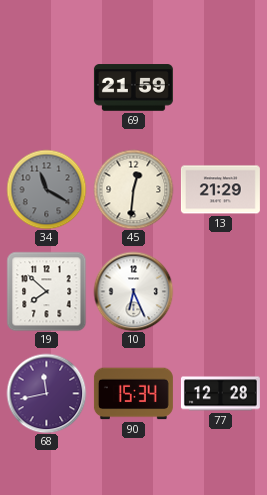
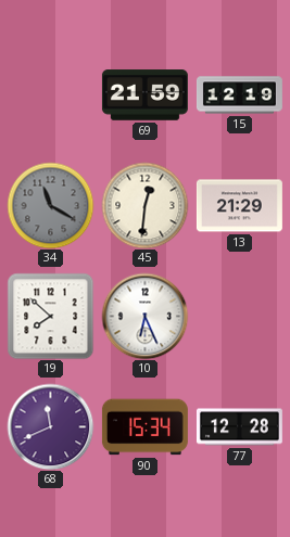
15: none -> 12:19 (239, 95)
68: 11:43 -> 11:41 (50, 426)
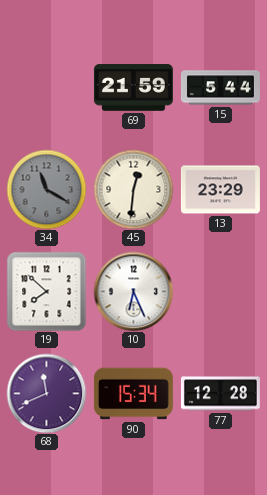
15: 12:19 -> 5:44 (220, 88)
13: 21:29 -> 23:29 (220, 190)
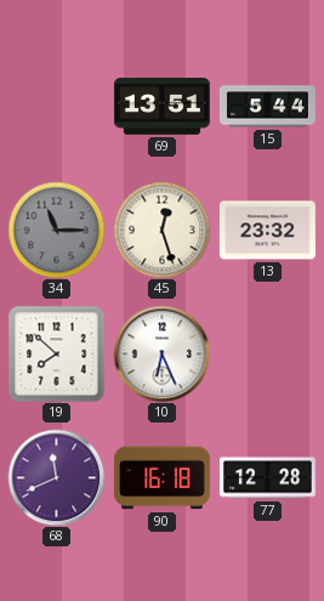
69: 21:59 -> 13:51 (161, 107)
34: 11:20 -> 11:15 (56, 229)
45: 12:31 -> 12:27 (161, 229)
13: 23:29 -> 23:32 (267, 231)
90: 15:34 -> 16:18 (161, 478)
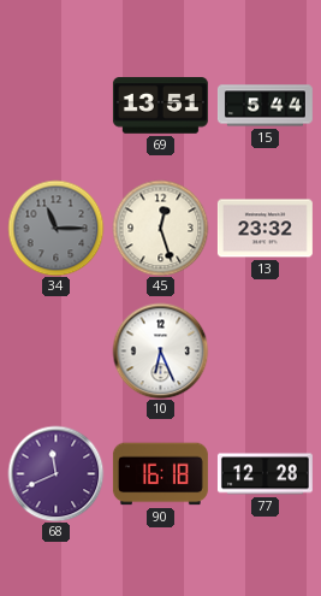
19: 7:52 -> none (56, 353)
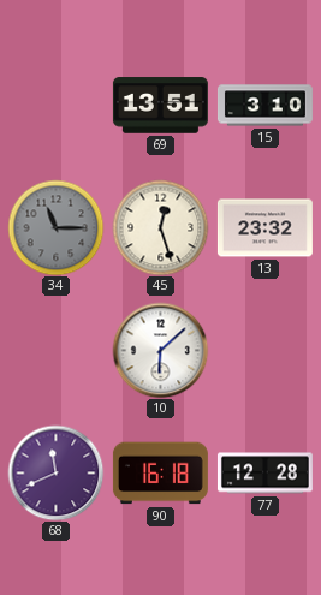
15: 5:44 -> 3:10 (264, 106)
10: 6:26 -> 6:08 (160, 350)
